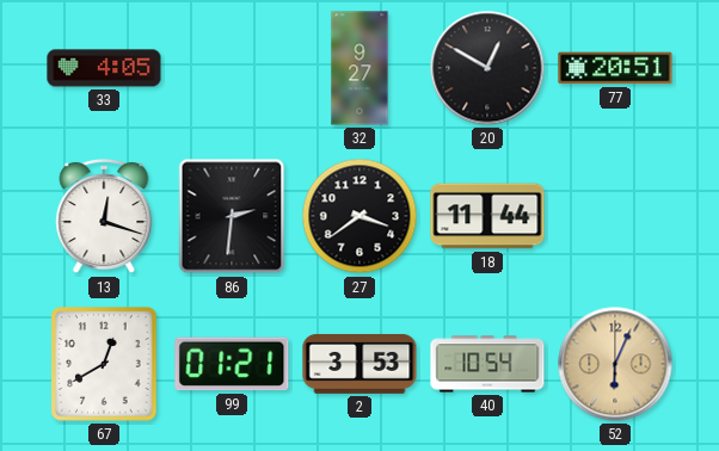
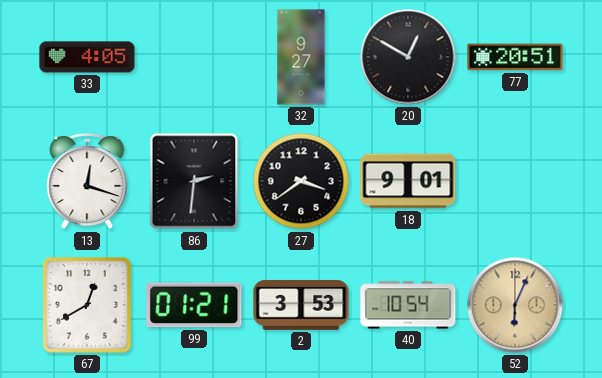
18: 11:44 -> 9:01 (408, 181)
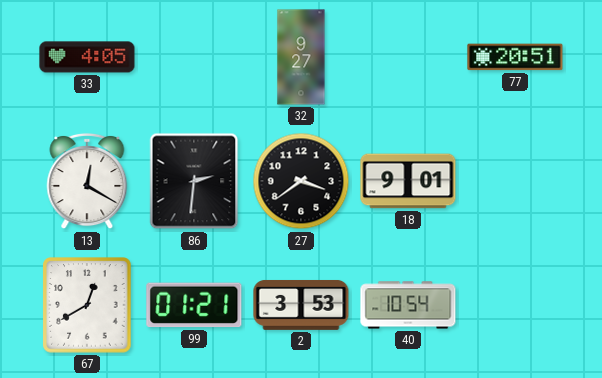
20: 12:50 -> none (408, 57)
13: 12:18 -> 12:20 (87, 181)
52: 6:04 -> none (515, 305)
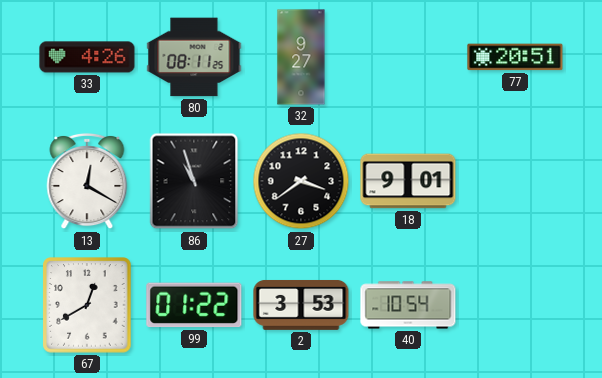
33: 4:05 -> 4:26 (87, 57)
80: none -> 08:11 (194, 57)
86: 2:31 -> 10:57 (194, 181)
99: 01:21 -> 01:22 (194, 305)
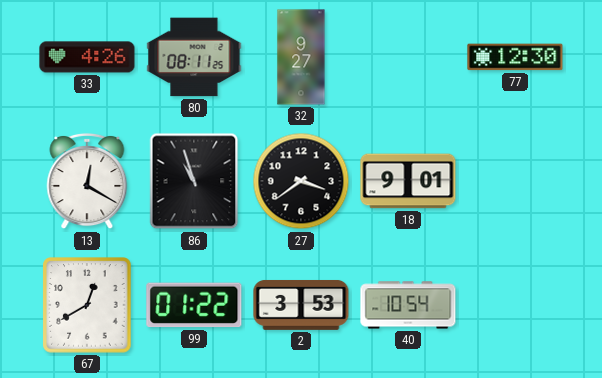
77: 20:51 -> 12:30 (515, 57)
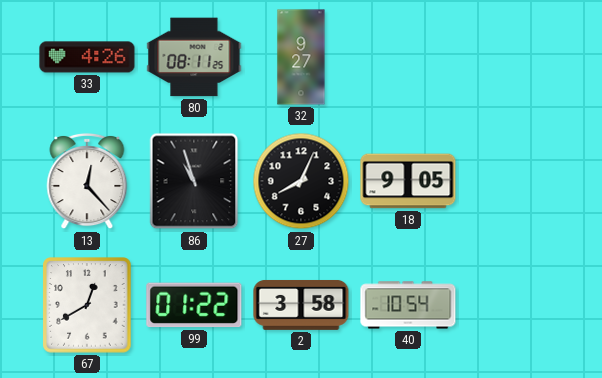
77: 12:30 -> none (515, 57)
13: 12:20 -> 12:23 (87, 181)
27: 3:39 -> 8:04 (301, 181)
18: 9:01 -> 9:05 (408, 181)
2: 3:53 -> 3:58 (301, 305)
